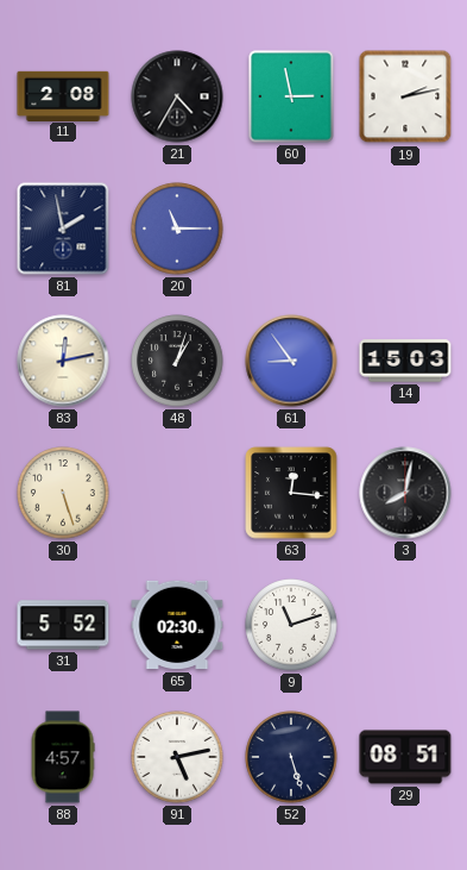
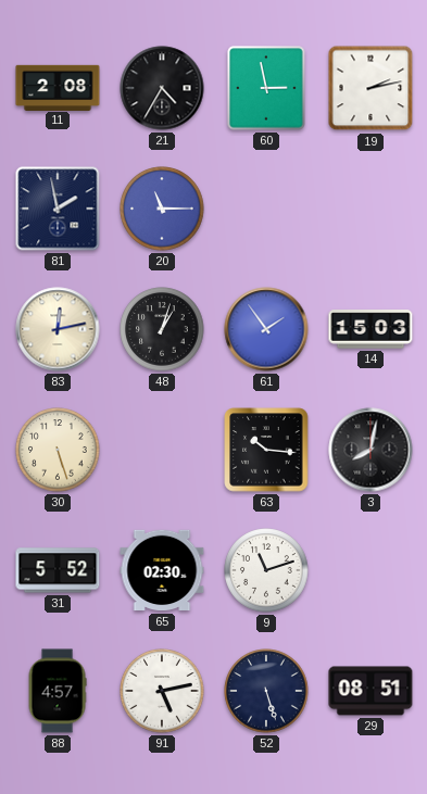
61: 8:54 -> 1:54 (266, 329)
63: 12:16 -> 10:16 (266, 450)
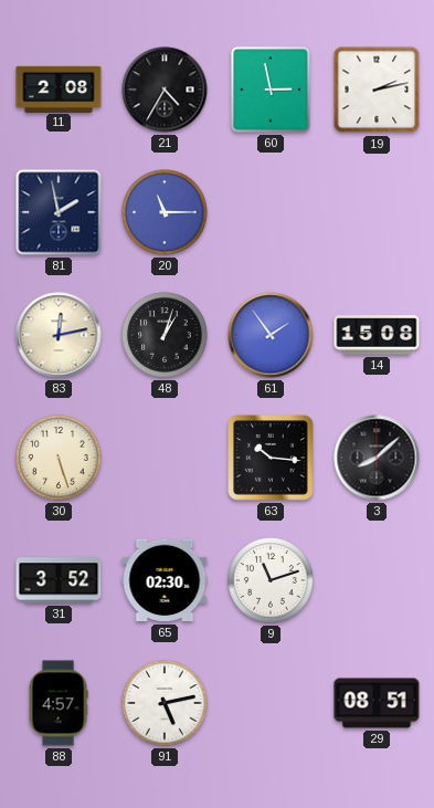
14: 15:03 -> 15:08 (377, 335)
3: 8:02 -> 8:08 (377, 458)
31: 5:52 -> 3:52 (59, 580)
52: 5:27 -> none (266, 691)
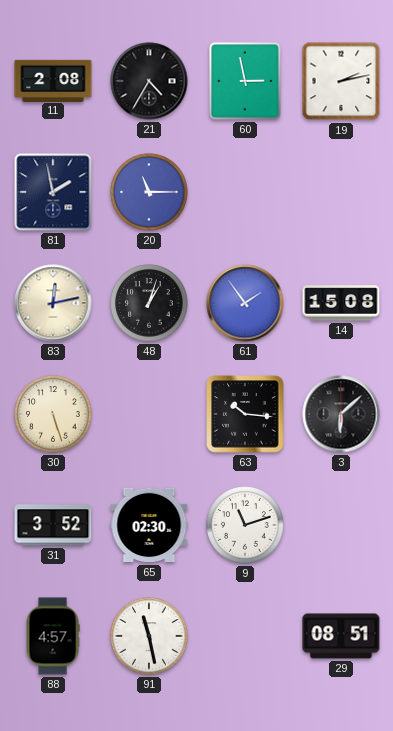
3: 8:08 -> 6:08 (341, 414)
91: 5:13 -> 11:28 (149, 636)
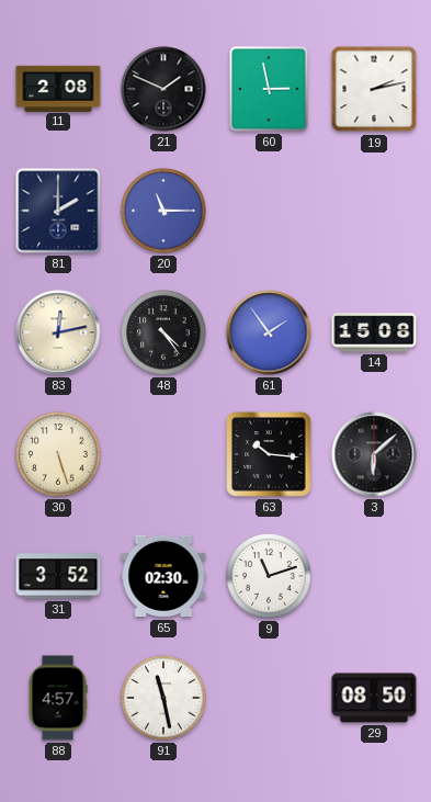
21: 4:35 -> 1:49 (163, 89)
81: 1:58 -> 2:00 (58, 211)
48: 1:03 -> 4:24 (163, 332)
29: 08:51 -> 08:50 (374, 698)
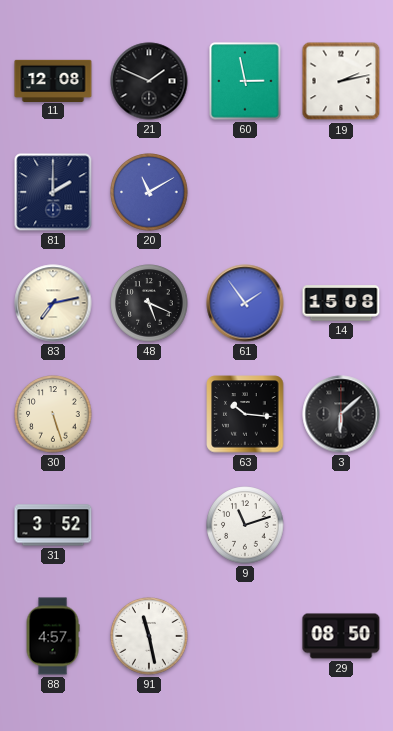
11: 2:08 -> 12:08 (53, 80)
20: 11:15 -> 11:10 (149, 192)
83: 12:13 -> 7:13 (53, 303)
48: 4:24 -> 5:19 (149, 303)
65: 02:30 -> none (163, 576)
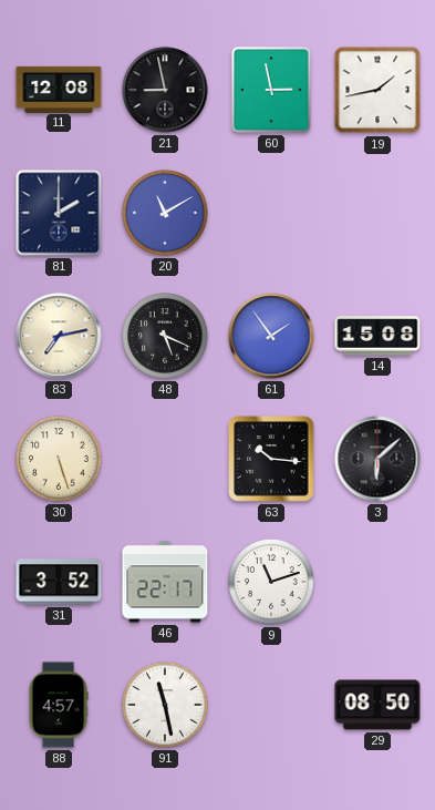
21: 1:49 -> 8:58 (165, 90)
19: 2:13 -> 1:43 (377, 90)
46: none -> 22:17 (165, 582)
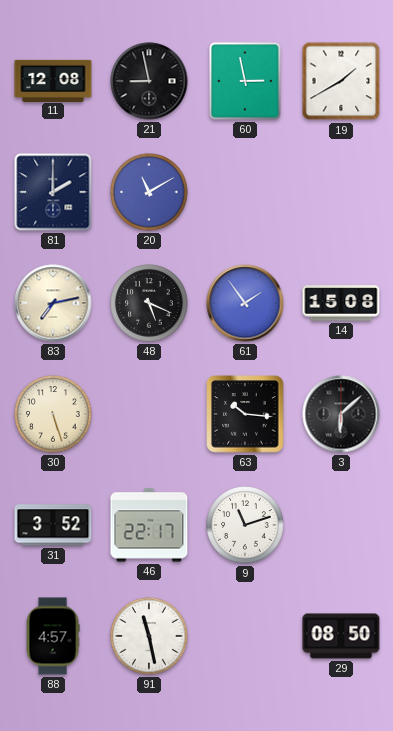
19: 1:43 -> 1:40 (341, 81)
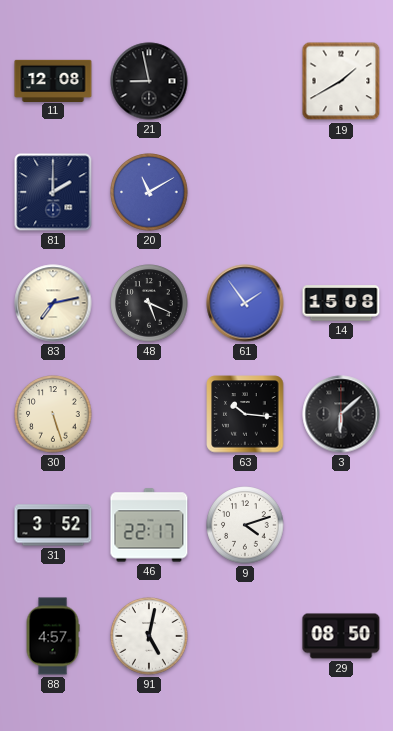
60: 2:58 -> none (245, 81)
9: 11:12 -> 4:12 (245, 525)
91: 11:28 -> 5:02 (149, 636)
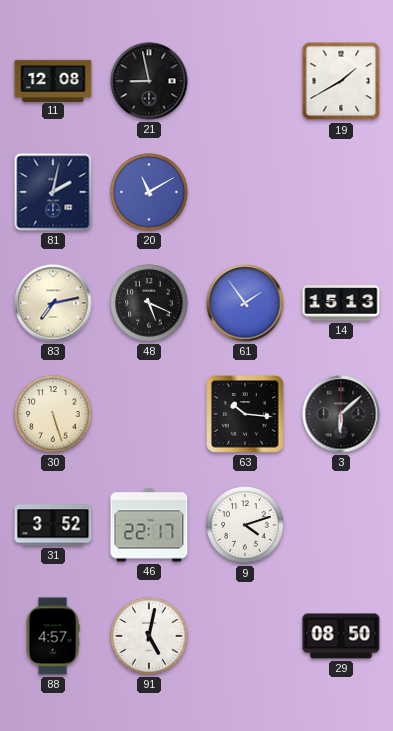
81: 2:00 -> 2:02 (53, 192)
14: 15:08 -> 15:13 (341, 303)
